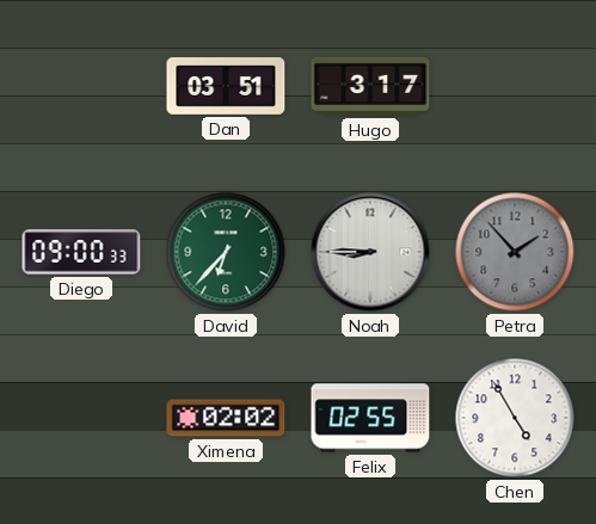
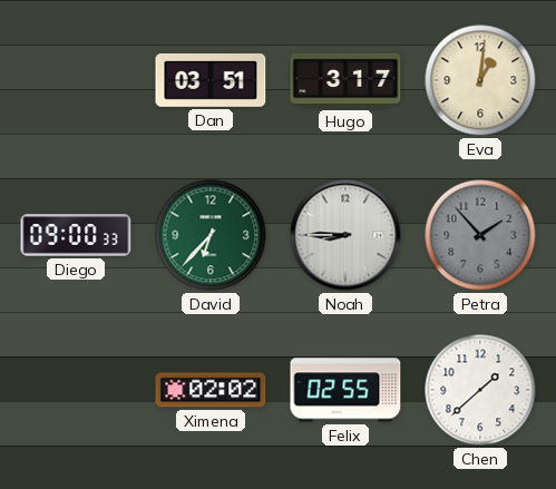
Eva: none -> 1:01 (480, 80)
Chen: 4:55 -> 1:38 (480, 390)
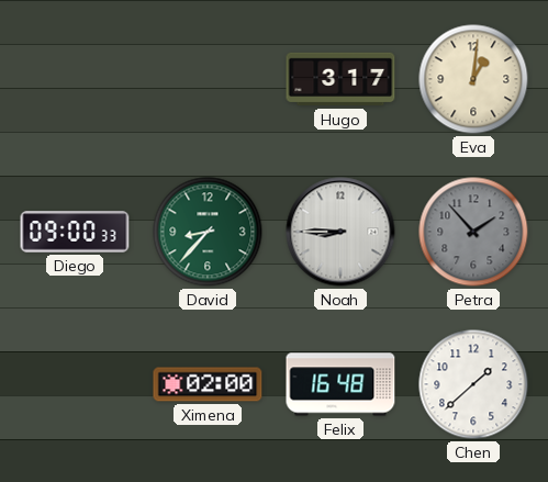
Dan: 03:51 -> none (211, 80)
David: 6:37 -> 8:37 (208, 232)
Ximena: 02:02 -> 02:00 (208, 384)
Felix: 02:55 -> 16:48 (340, 384)
